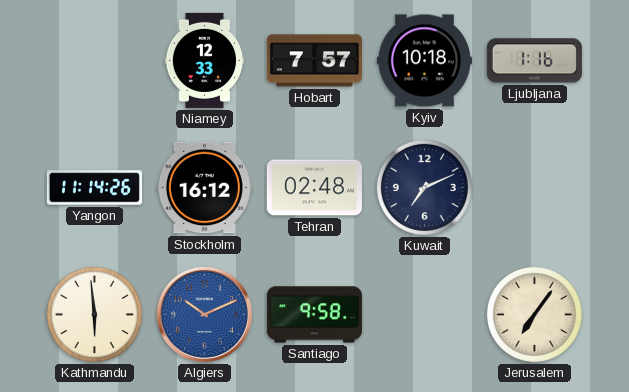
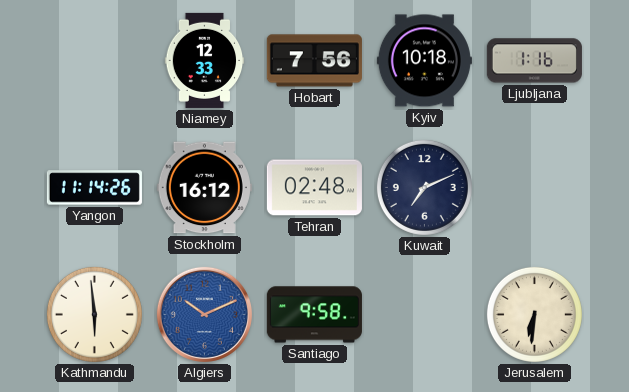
Hobart: 7:57 -> 7:56 (314, 61)
Jerusalem: 7:06 -> 6:31 (534, 314)
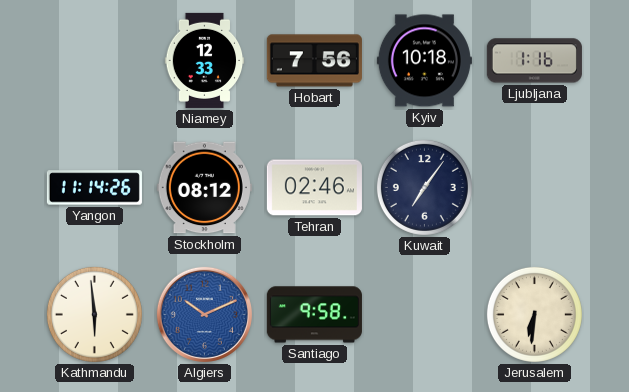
Stockholm: 16:12 -> 08:12 (204, 188)
Tehran: 02:48 -> 02:46 (314, 188)
Kuwait: 7:11 -> 7:06 (424, 187)
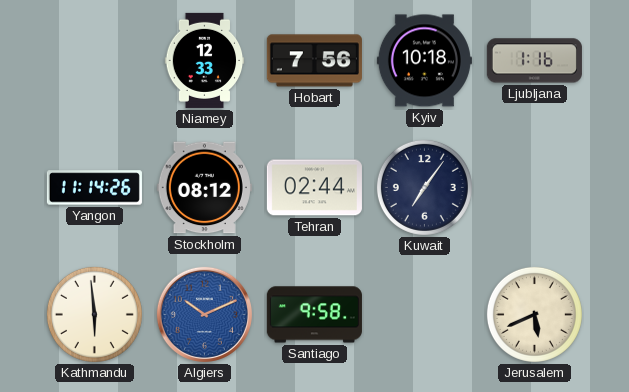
Tehran: 02:46 -> 02:44 (314, 188)
Jerusalem: 6:31 -> 5:41 (534, 314)
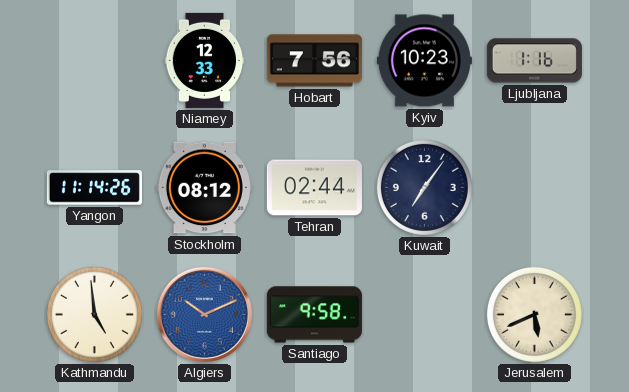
Kyiv: 10:18 -> 10:23 (424, 61)
Kathmandu: 5:59 -> 4:59 (94, 314)
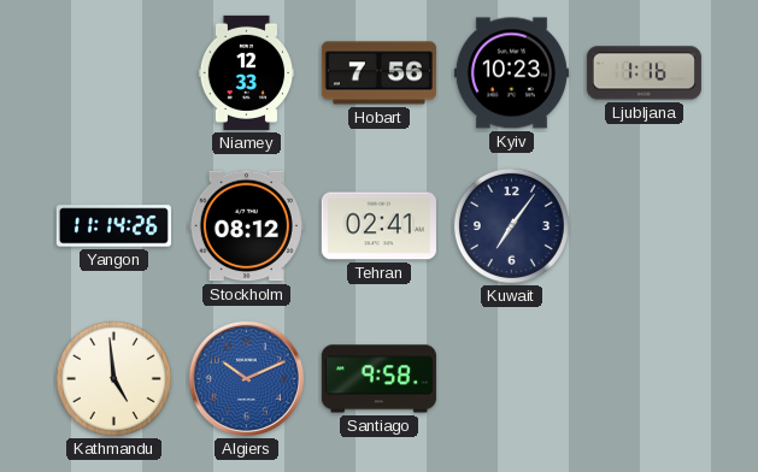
Tehran: 02:44 -> 02:41 (378, 226)
Jerusalem: 5:41 -> none (534, 314)
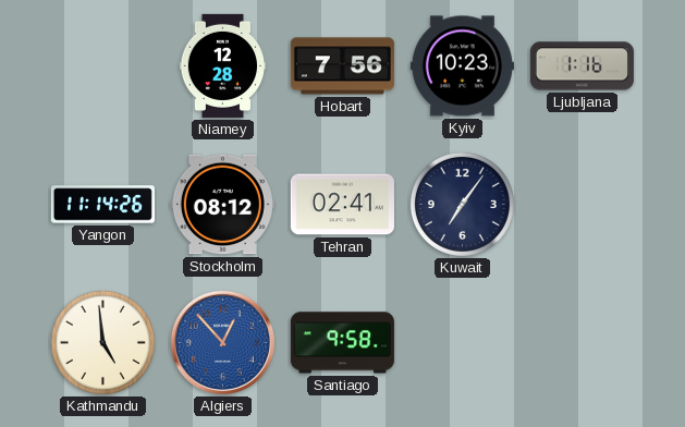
Niamey: 12:33 -> 12:28 (223, 65)
Algiers: 10:11 -> 12:53 (222, 342)
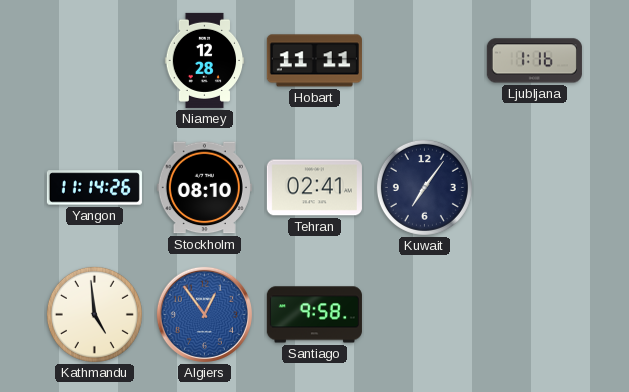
Hobart: 7:56 -> 11:11 (314, 61)
Kyiv: 10:23 -> none (462, 66)
Stockholm: 08:12 -> 08:10 (204, 188)
Algiers: 12:53 -> 12:54 (204, 314)
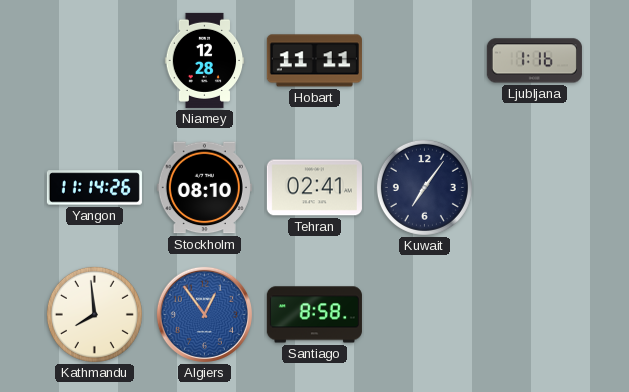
Kathmandu: 4:59 -> 7:59 (94, 314)
Santiago: 9:58 -> 8:58 (314, 315)
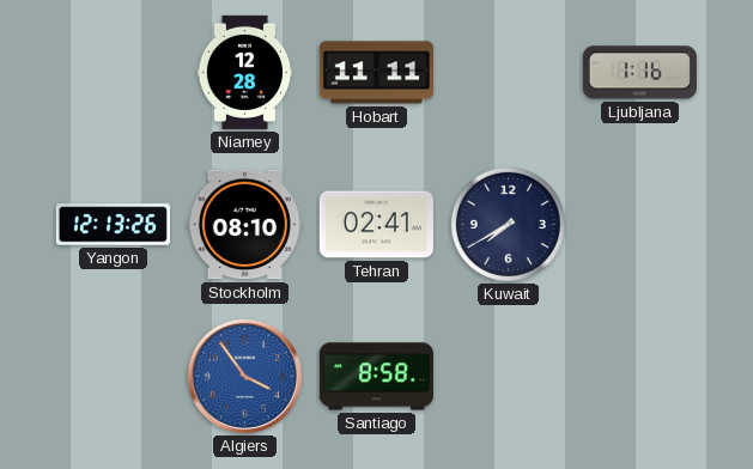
Yangon: 11:14 -> 12:13 (113, 225)
Kuwait: 7:06 -> 7:40 (508, 224)
Kathmandu: 7:59 -> none (94, 314)
Algiers: 12:54 -> 3:54 (244, 376)
